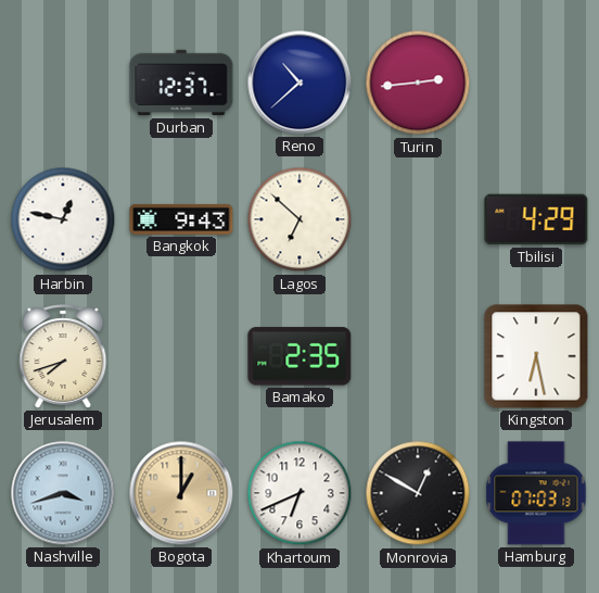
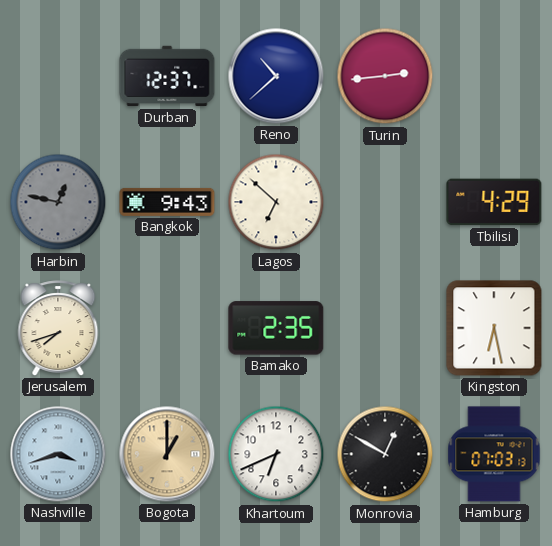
Harbin dial: white -> grey (58, 202)
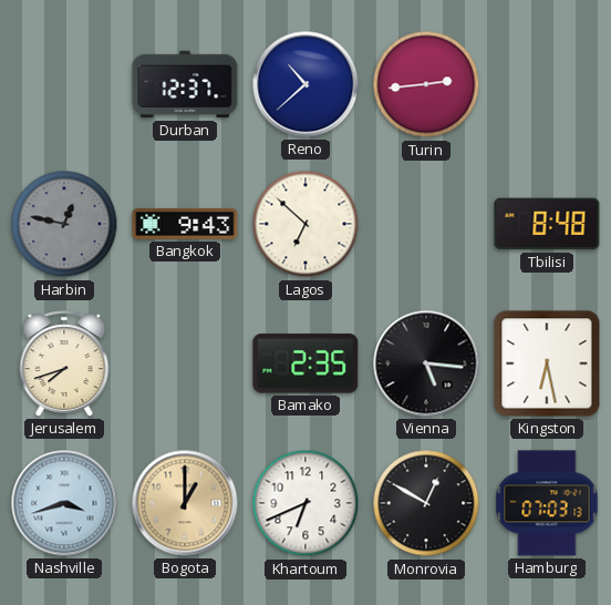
Tbilisi: 4:29 -> 8:48 (547, 224)
Vienna: none -> 5:16 (426, 363)
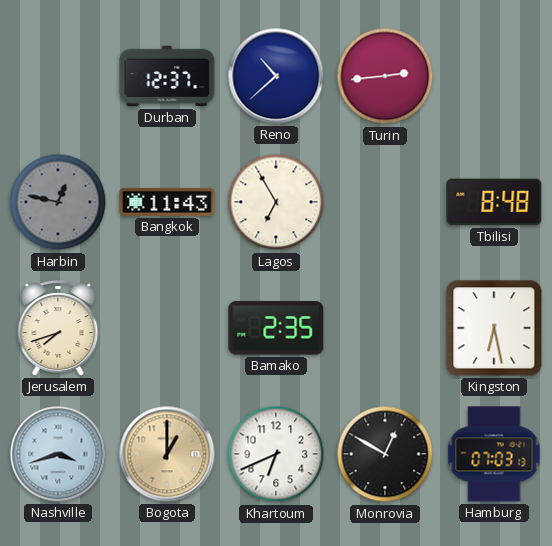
Bangkok: 9:43 -> 11:43 (167, 202)
Lagos: 6:52 -> 6:55 (276, 202)
Vienna: 5:16 -> none (426, 363)
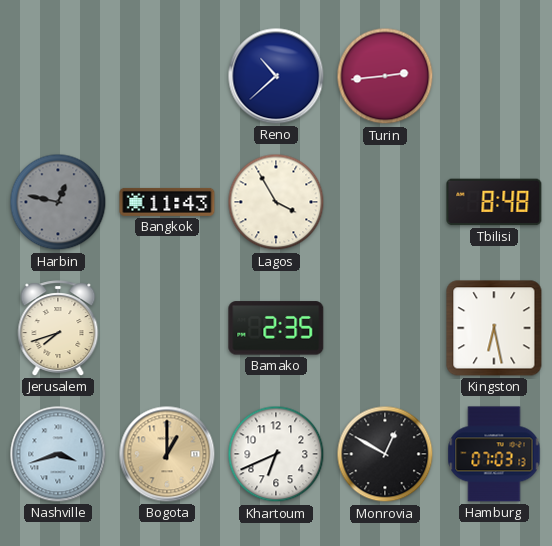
Durban: 12:37 -> none (167, 76)
Lagos: 6:55 -> 3:55 (276, 202)
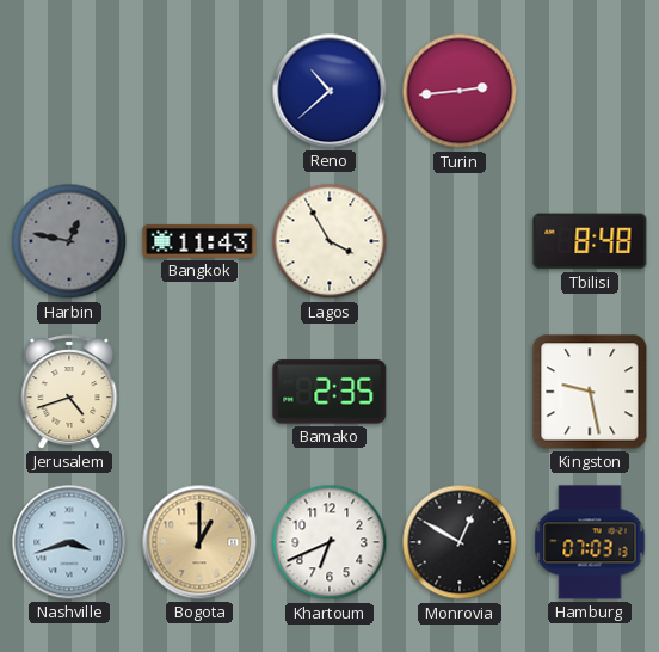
Jerusalem: 7:42 -> 4:42 (69, 392)
Kingston: 6:28 -> 9:28 (590, 392)
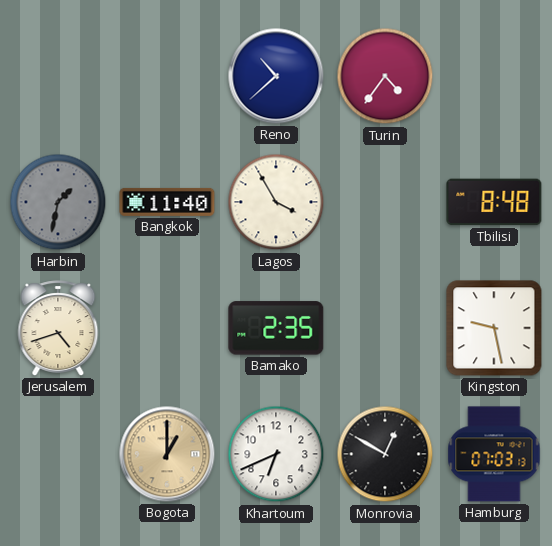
Turin: 2:44 -> 4:36 (385, 76)
Harbin: 12:47 -> 1:32 (58, 202)
Bangkok: 11:43 -> 11:40 (167, 202)
Nashville: 3:42 -> none (69, 542)
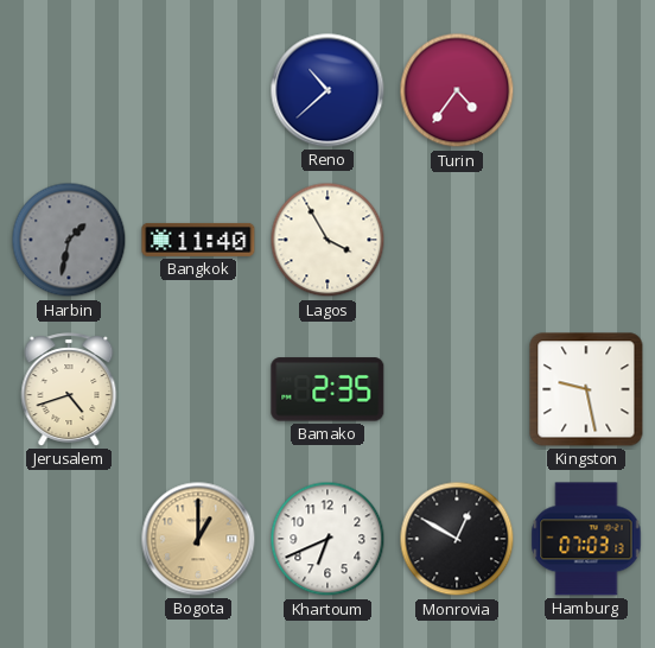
Tbilisi: 8:48 -> none (494, 202)
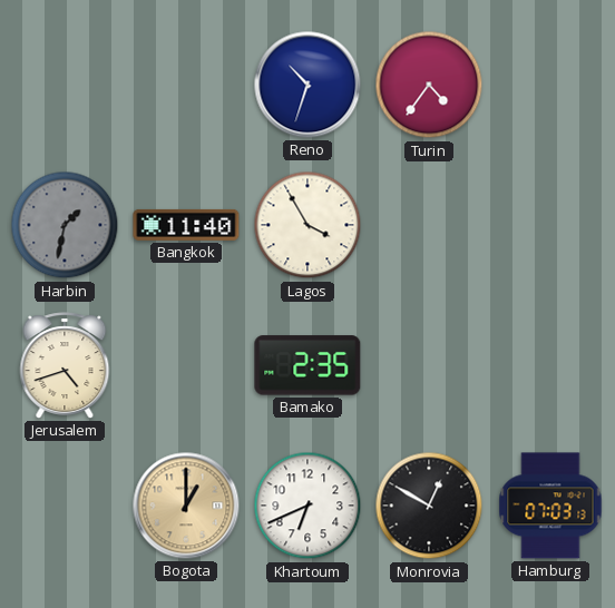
Reno: 10:38 -> 10:33 (307, 85)
Kingston: 9:28 -> none (586, 389)
